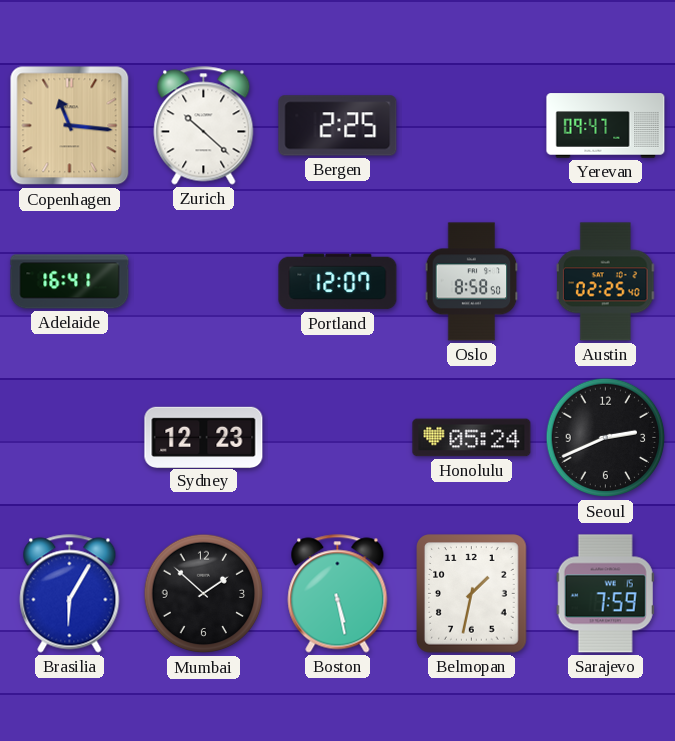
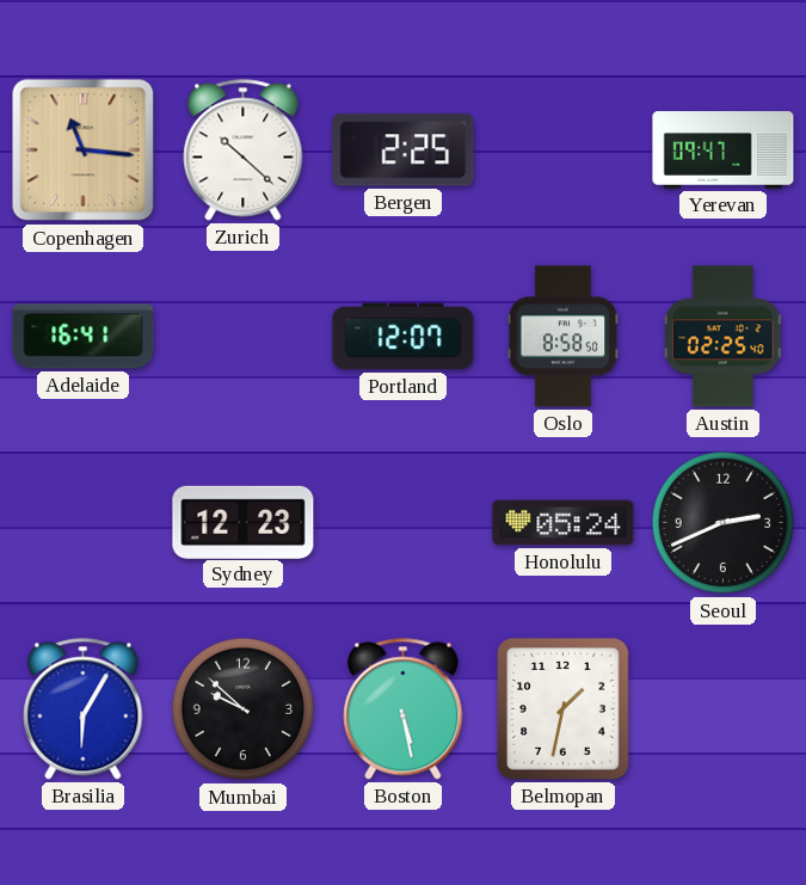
Mumbai: 1:52 -> 9:52 (244, 709)
Sarajevo: 7:59 -> none (605, 594)
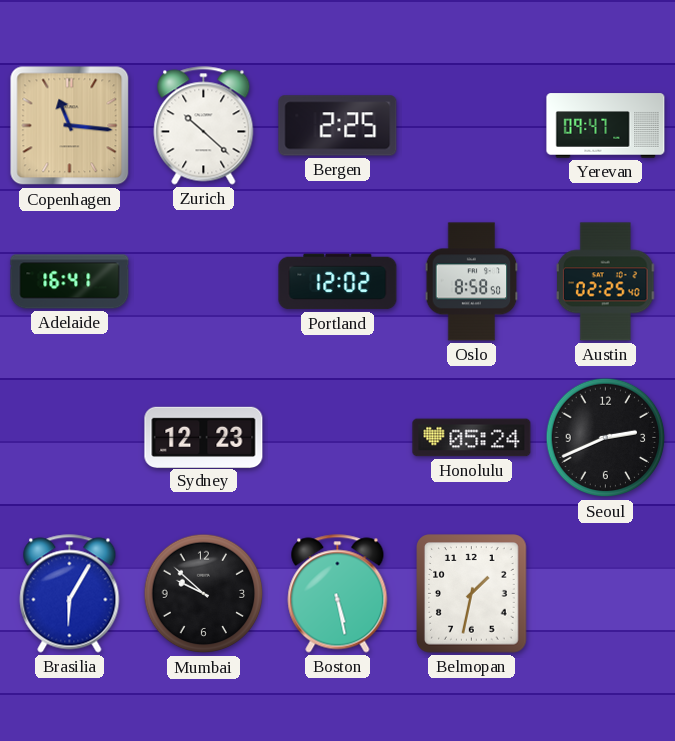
Portland: 12:07 -> 12:02 (338, 282)
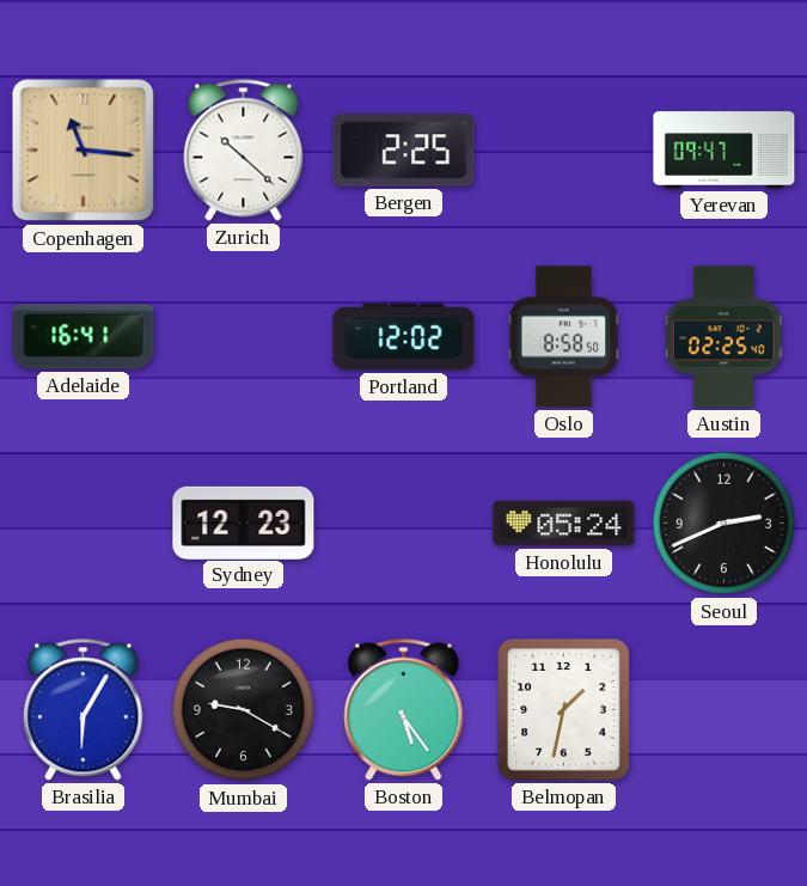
Mumbai: 9:52 -> 9:20 (244, 710)
Boston: 5:28 -> 5:24 (404, 710)
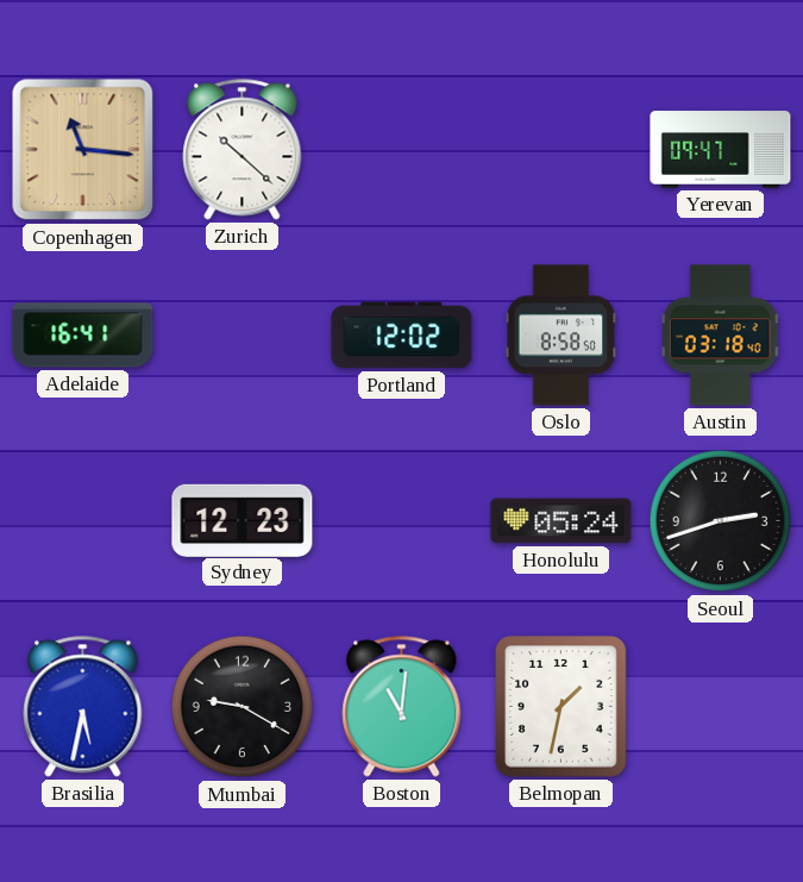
Bergen: 2:25 -> none (404, 151)
Austin: 02:25 -> 03:18 (721, 336)
Seoul: 2:41 -> 2:42 (721, 521)
Brasilia: 6:05 -> 5:32 (83, 707)
Boston: 5:24 -> 11:01 (402, 707)
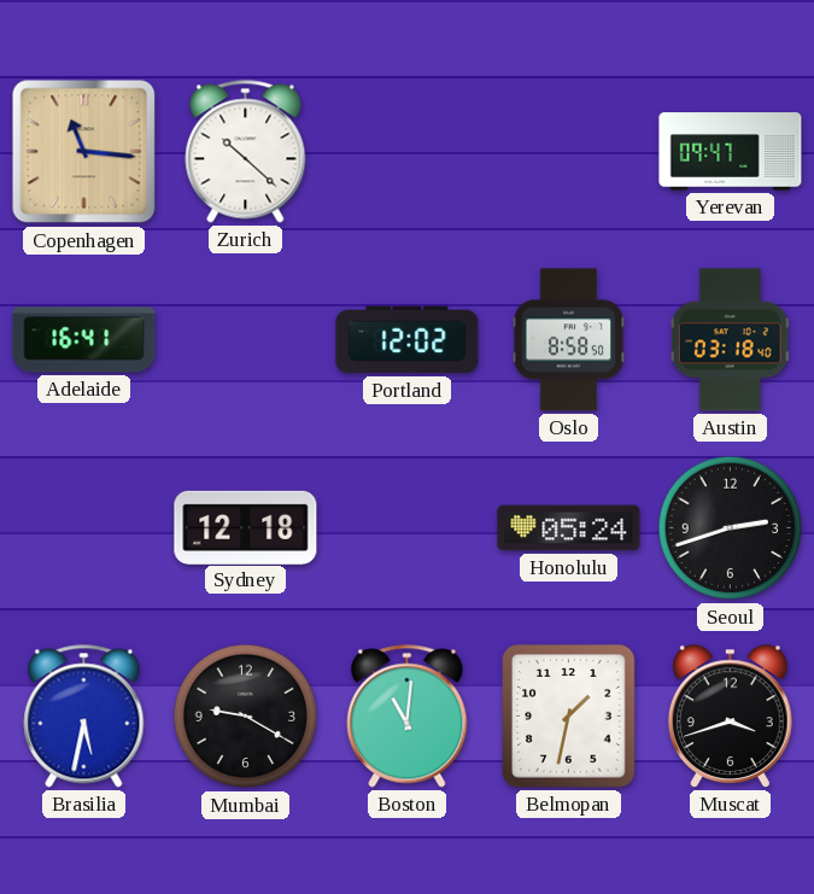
Sydney: 12:23 -> 12:18 (246, 527)
Muscat: none -> 3:42 (731, 717)
